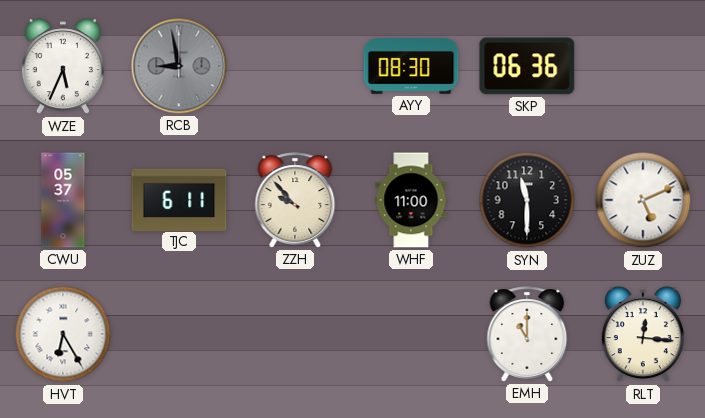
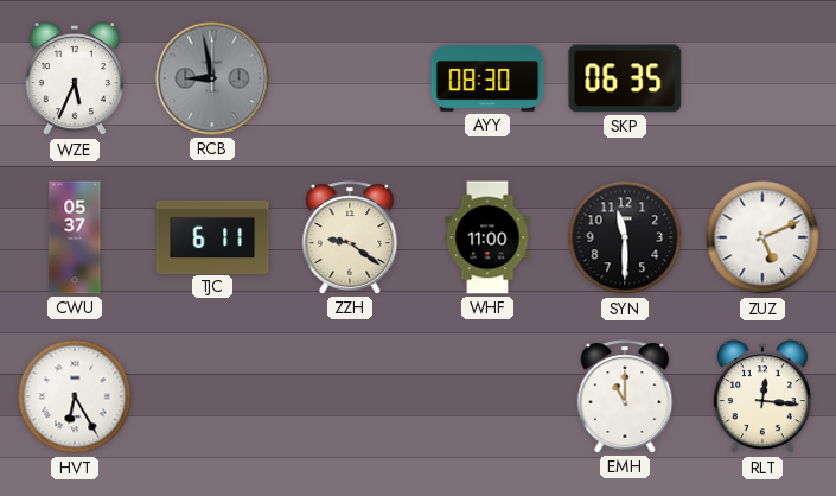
SKP: 06:36 -> 06:35 (625, 78)
ZZH: 9:53 -> 9:21 (350, 237)
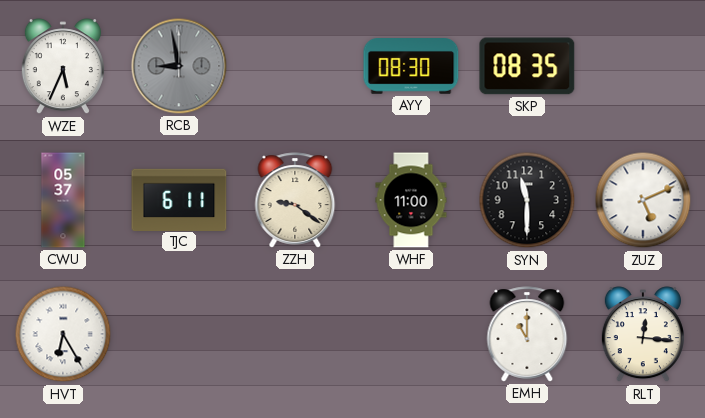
SKP: 06:35 -> 08:35 (527, 66)
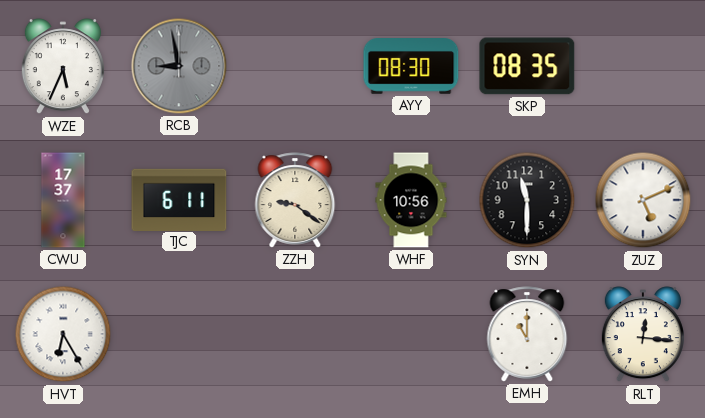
CWU: 05:37 -> 17:37 (63, 200)
WHF: 11:00 -> 10:56 (411, 200)
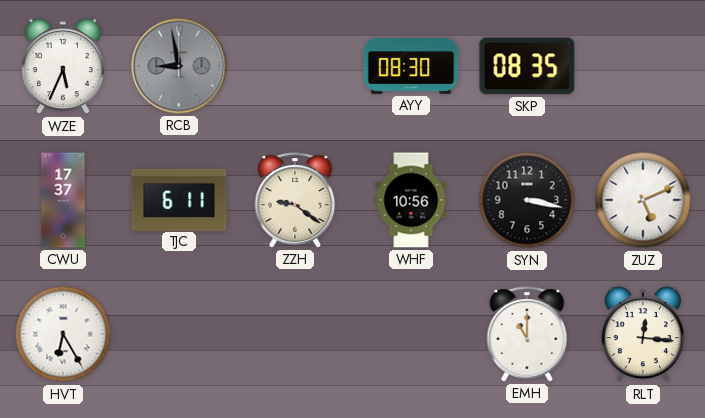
SYN: 11:30 -> 3:17 (527, 200)
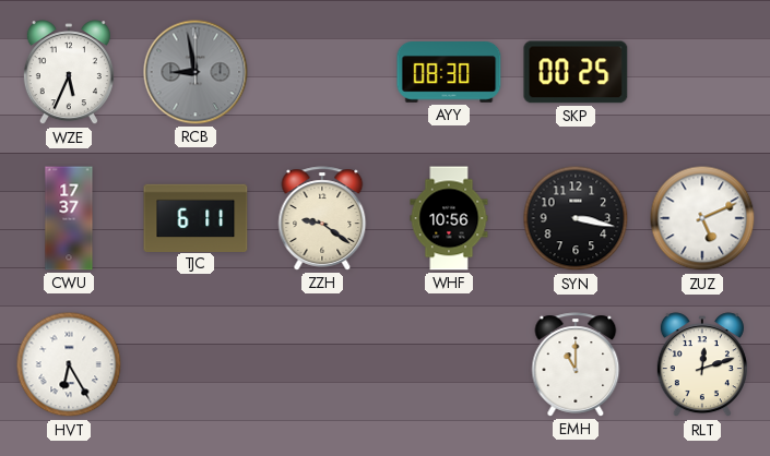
SKP: 08:35 -> 00:25 (576, 72)
RLT: 12:16 -> 12:12 (702, 365)
